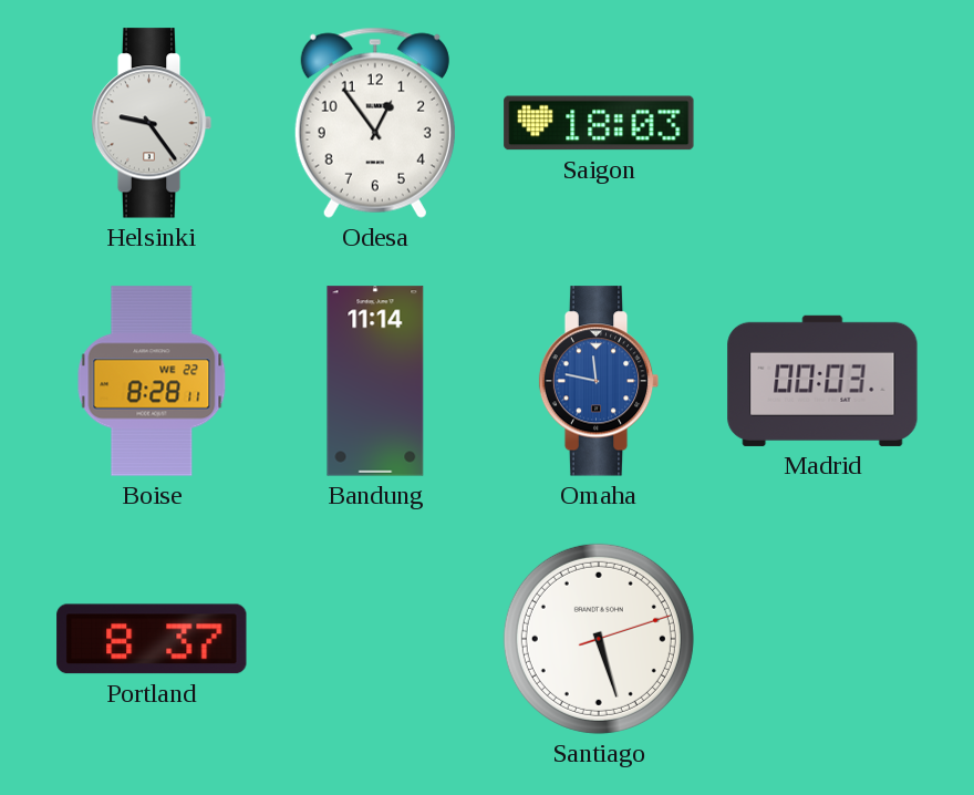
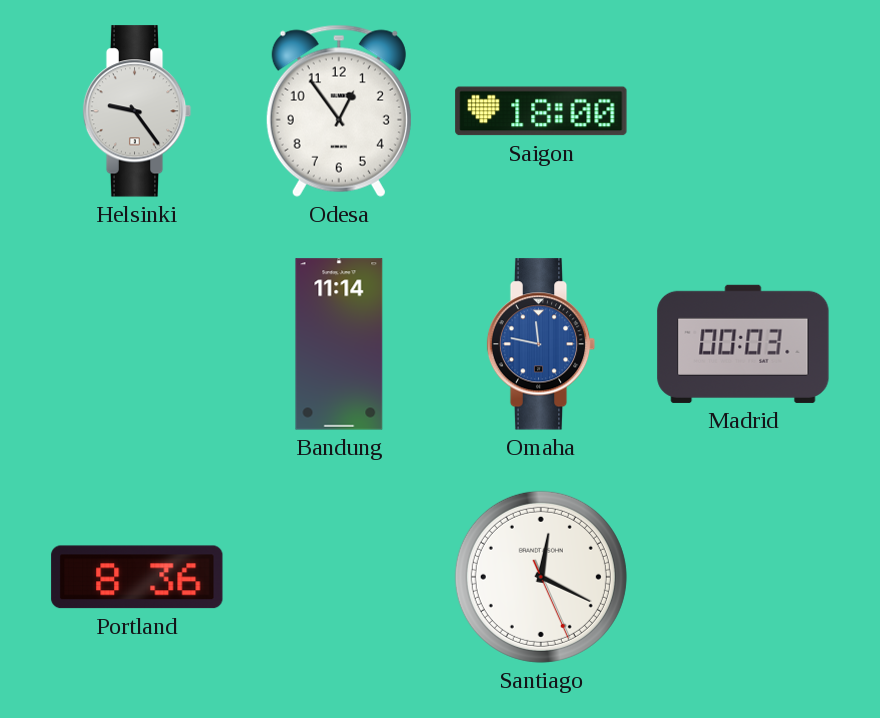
Saigon: 18:03 -> 18:00 (541, 111)
Boise: 8:28 -> none (152, 381)
Portland: 8:37 -> 8:36 (137, 577)
Santiago: 5:27 -> 12:19 (541, 577)
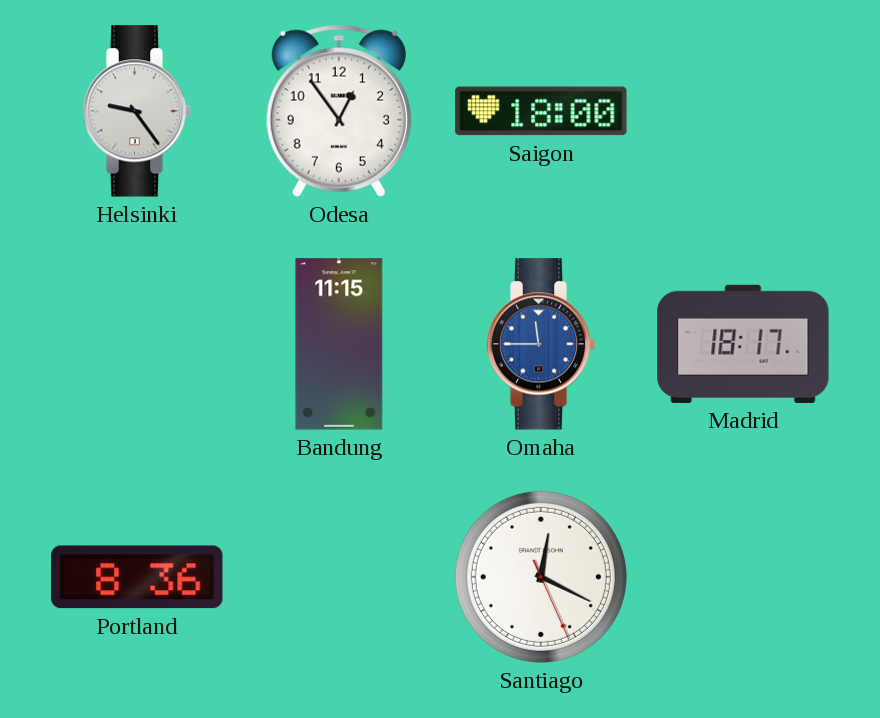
Bandung: 11:14 -> 11:15 (339, 344)
Omaha: 11:47 -> 11:45 (541, 344)
Madrid: 00:03 -> 18:17 (743, 344)
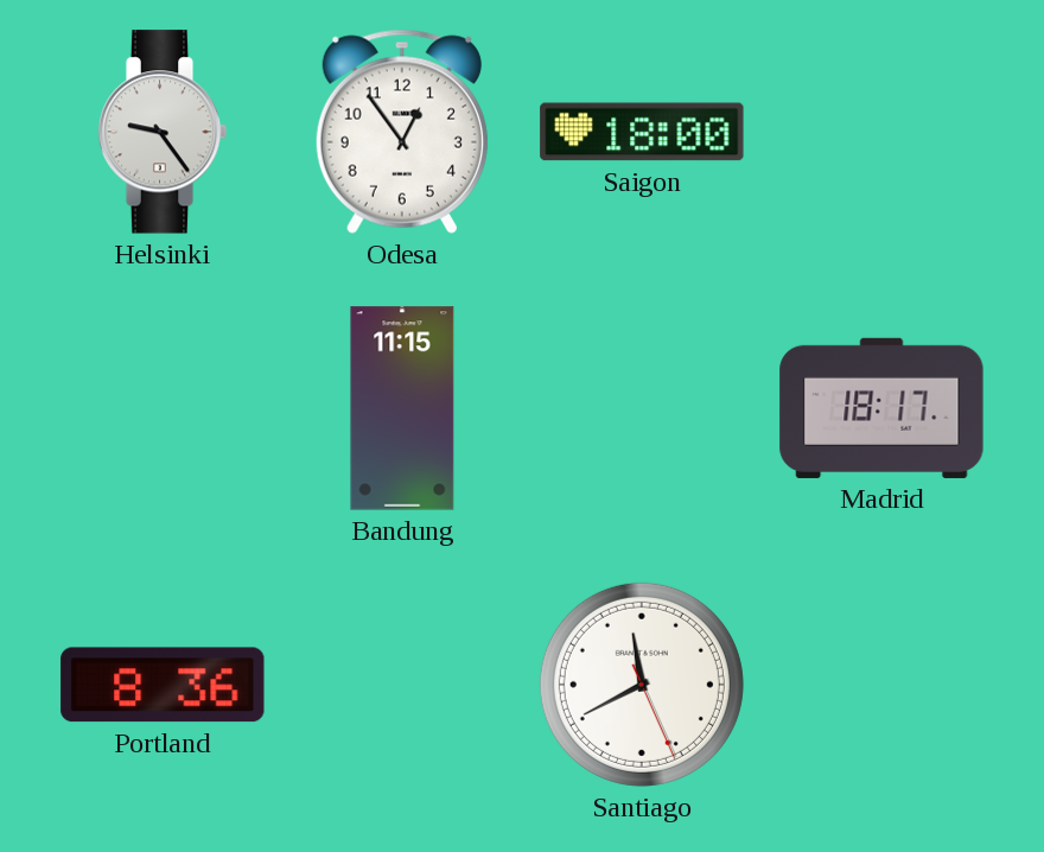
Omaha: 11:45 -> none (541, 344)
Santiago: 12:19 -> 11:40 (642, 685)
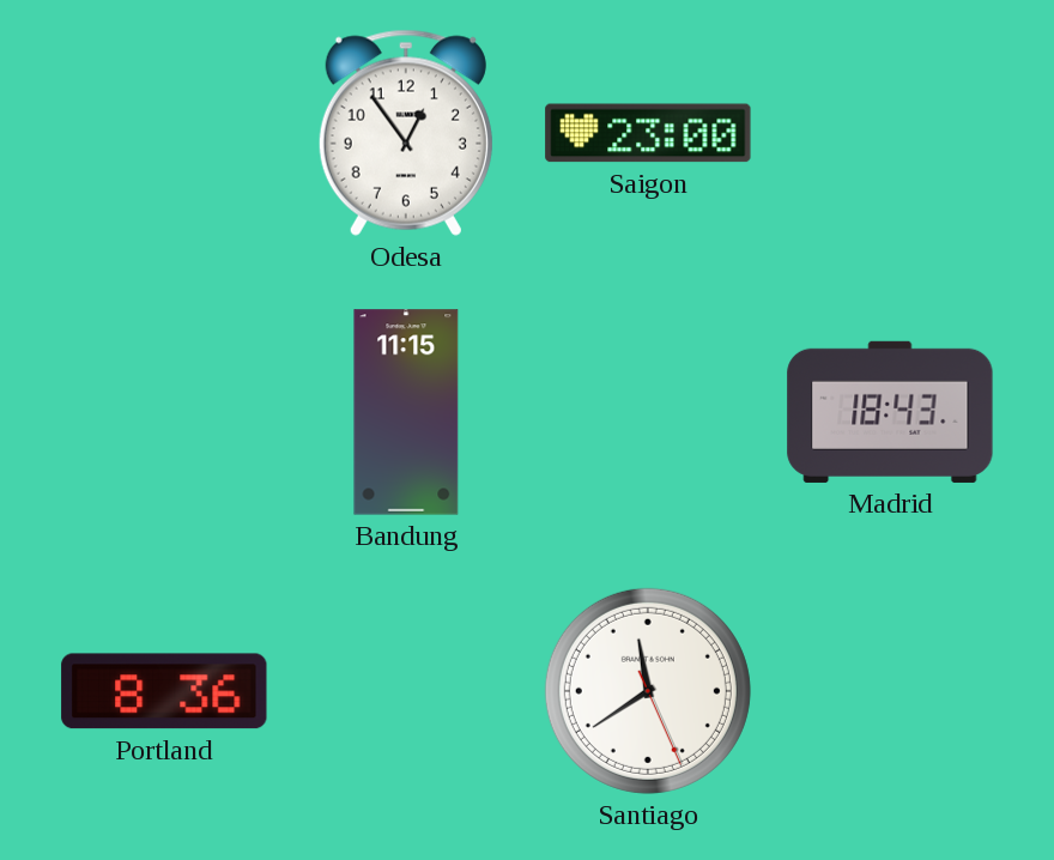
Helsinki: 9:24 -> none (163, 132)
Saigon: 18:00 -> 23:00 (648, 133)
Madrid: 18:17 -> 18:43 (890, 412)
Santiago: 11:40 -> 11:39 (648, 691)
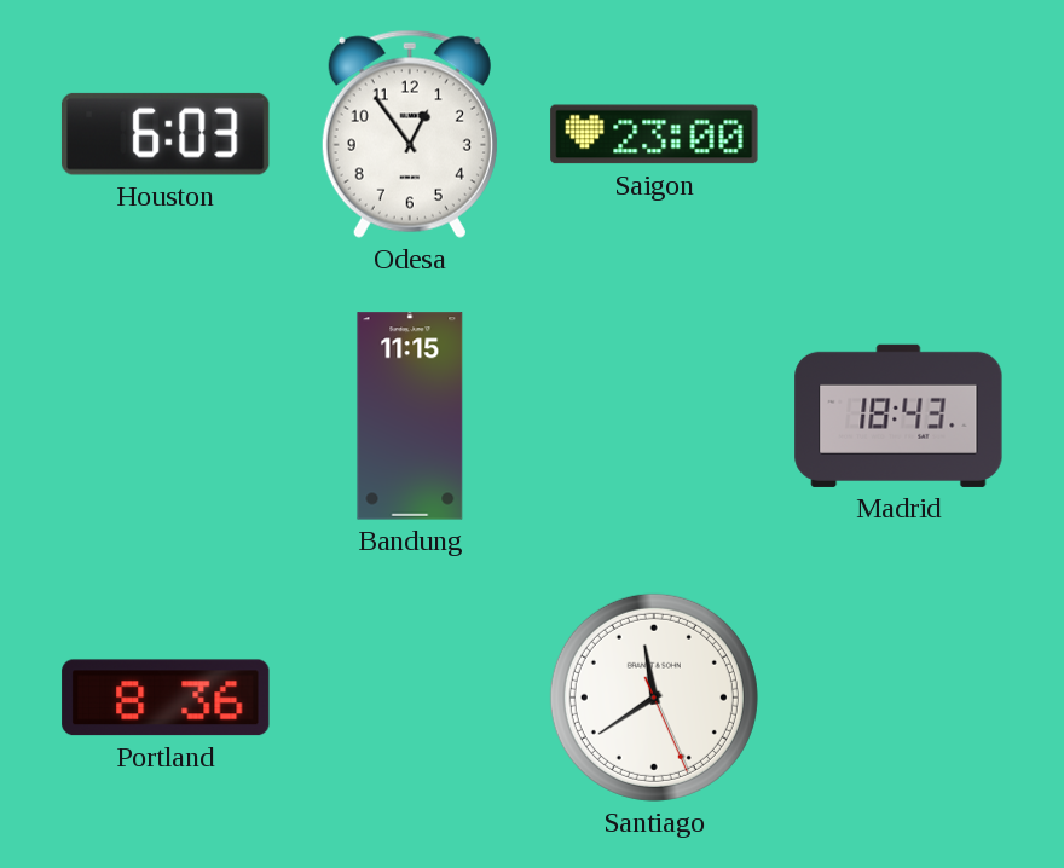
Houston: none -> 6:03 (166, 134)
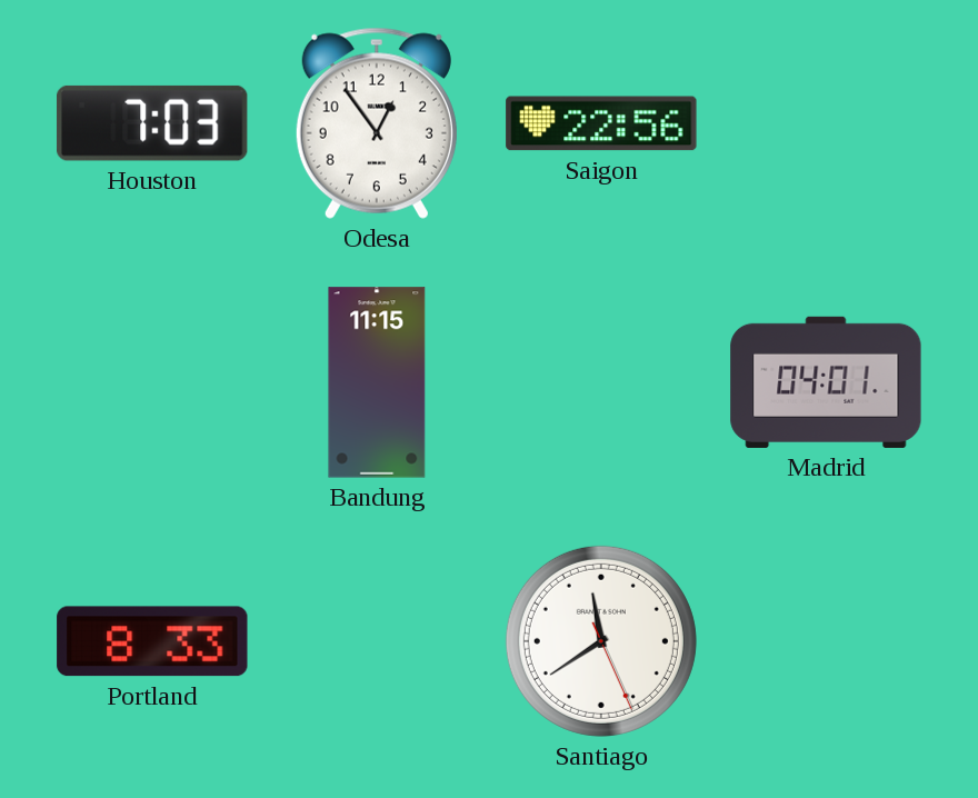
Houston: 6:03 -> 7:03 (152, 123)
Saigon: 23:00 -> 22:56 (601, 123)
Madrid: 18:43 -> 04:01 (826, 382)
Portland: 8:36 -> 8:33 (152, 641)
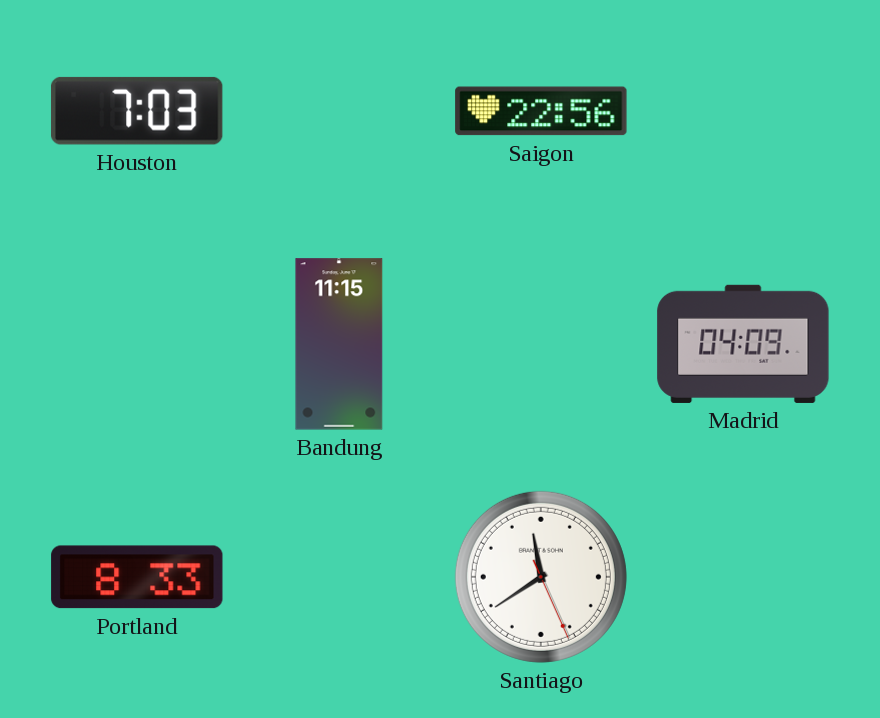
Odesa: 12:54 -> none (377, 123)
Madrid: 04:01 -> 04:09 (743, 344)
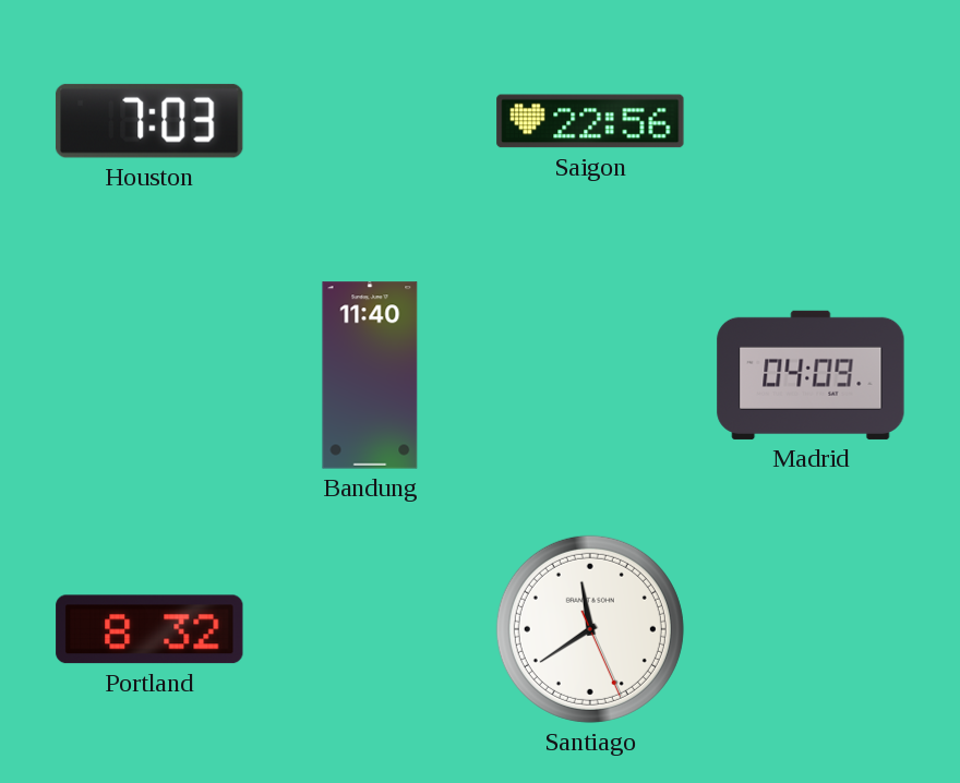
Bandung: 11:15 -> 11:40 (370, 375)
Portland: 8:33 -> 8:32 (149, 629)
